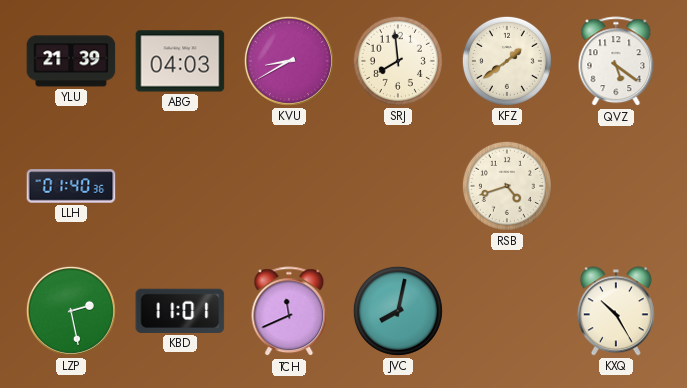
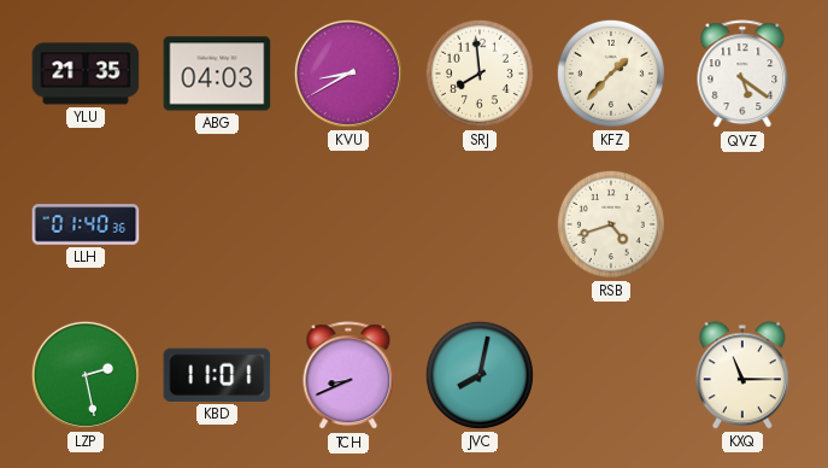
YLU: 21:39 -> 21:35 (86, 74)
KFZ: 1:39 -> 1:37 (611, 74)
TCH: 11:41 -> 8:41 (348, 376)
KXQ: 10:25 -> 11:15 (742, 375)
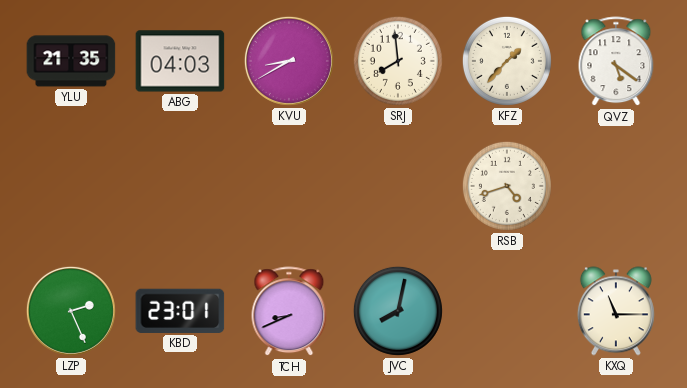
LLH: 01:40 -> none (86, 224)
LZP: 2:28 -> 2:26 (71, 311)
KBD: 11:01 -> 23:01 (180, 311)
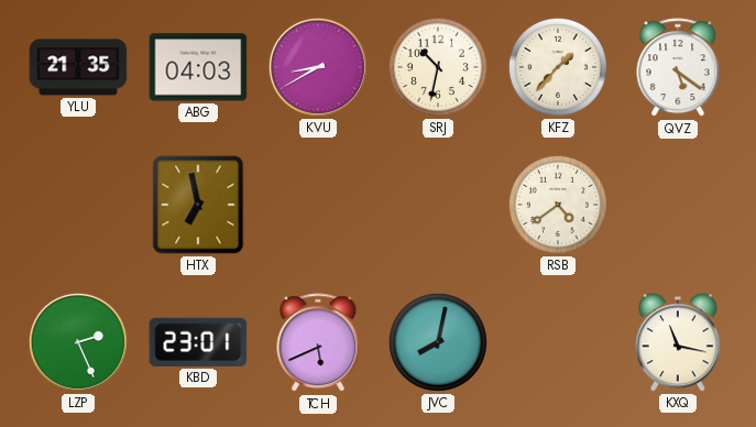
SRJ: 7:59 -> 10:32 (438, 67)
HTX: none -> 6:58 (198, 205)
RSB: 4:42 -> 4:39 (558, 205)
TCH: 8:41 -> 5:41 (318, 343)
KXQ: 11:15 -> 11:17 (678, 342)
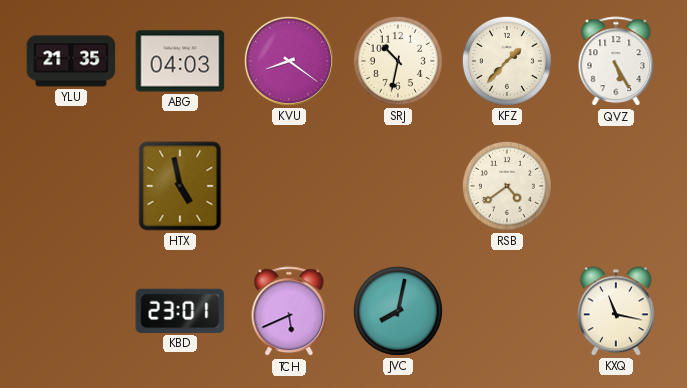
KVU: 8:40 -> 8:21 (289, 61)
QVZ: 5:21 -> 5:25 (616, 62)
HTX: 6:58 -> 4:58 (180, 186)
LZP: 2:26 -> none (78, 342)
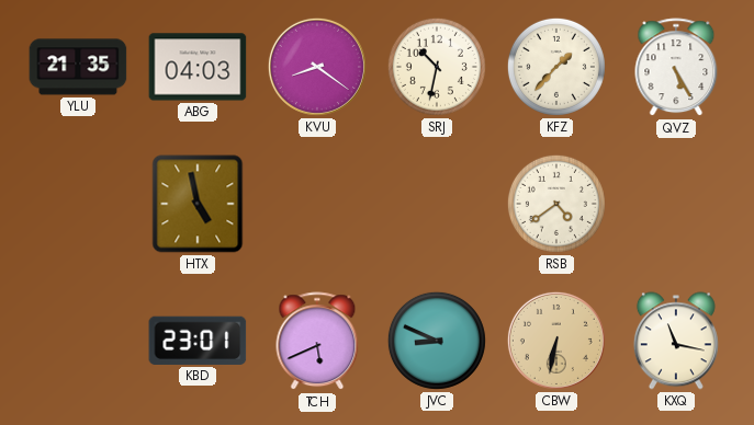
JVC: 8:02 -> 8:49 (437, 341)
CBW: none -> 6:32 (556, 341)
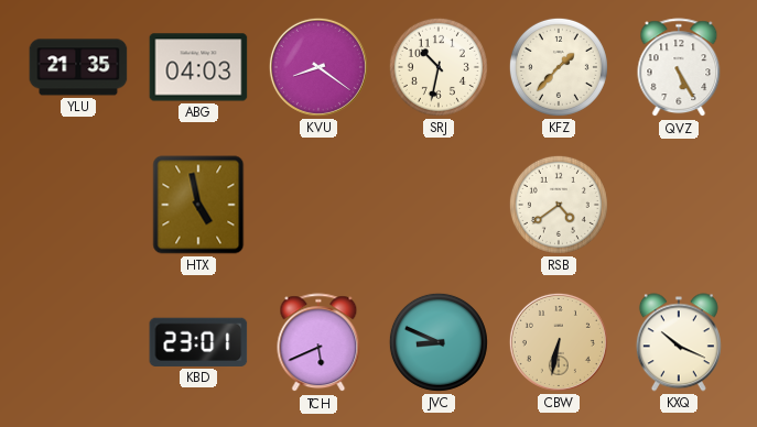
KXQ: 11:17 -> 10:19 (679, 342)
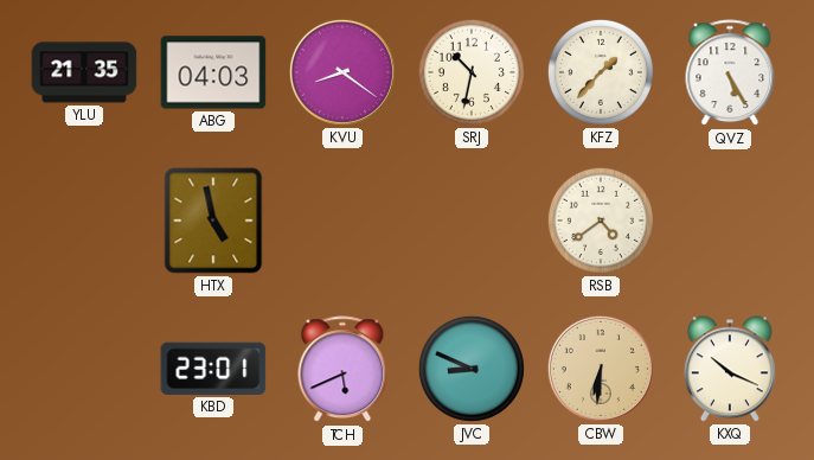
CBW: 6:32 -> 6:31 (601, 369)
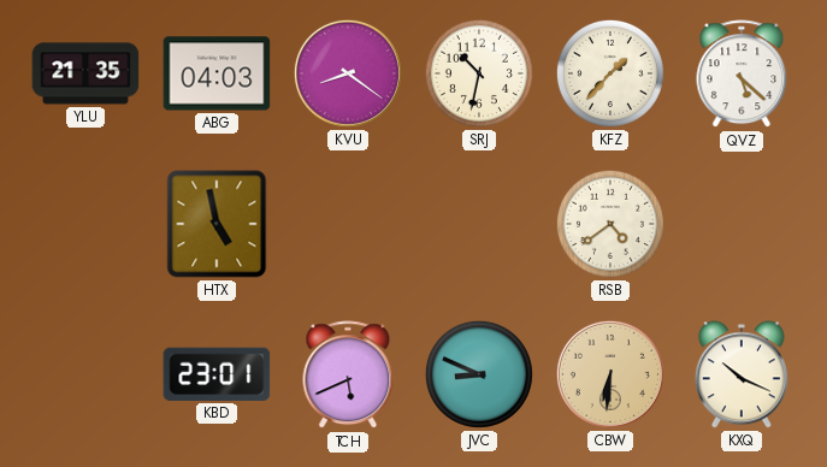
QVZ: 5:25 -> 5:22 (742, 75)
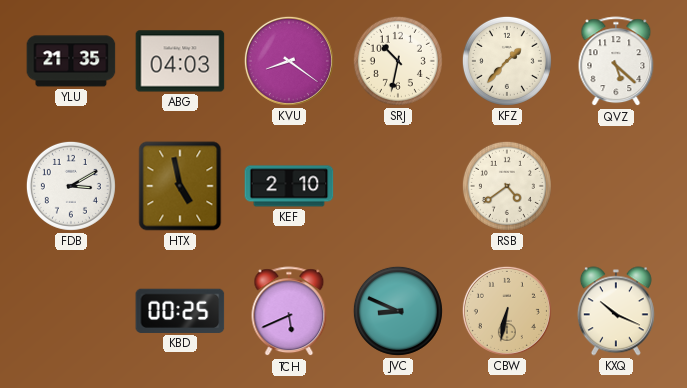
FDB: none -> 3:10 (71, 186)
KEF: none -> 2:10 (289, 186)
KBD: 23:01 -> 00:25 (180, 311)
CBW: 6:31 -> 6:32 (507, 311)
